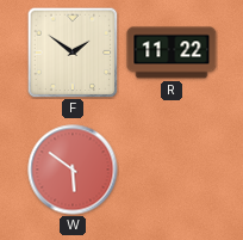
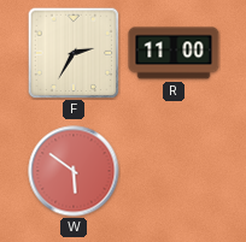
F: 1:51 -> 2:35 (74, 53)
R: 11:22 -> 11:00 (174, 53)
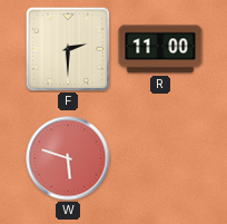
F: 2:35 -> 2:30 (68, 49)
W: 5:51 -> 5:48 (68, 158)
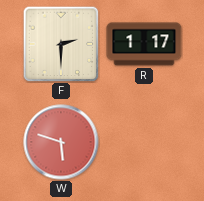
R: 11:00 -> 1:17 (144, 44)
